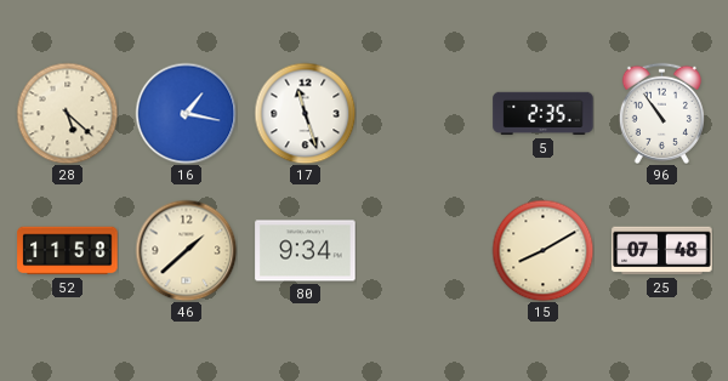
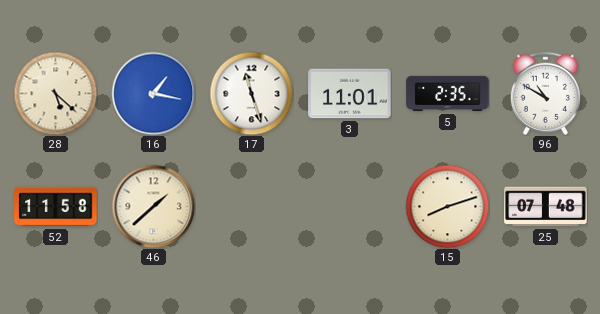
3: none -> 11:01 (350, 94)
96: 10:54 -> 10:50 (545, 93)
80: 9:34 -> none (306, 251)
15: 8:10 -> 8:12 (447, 206)
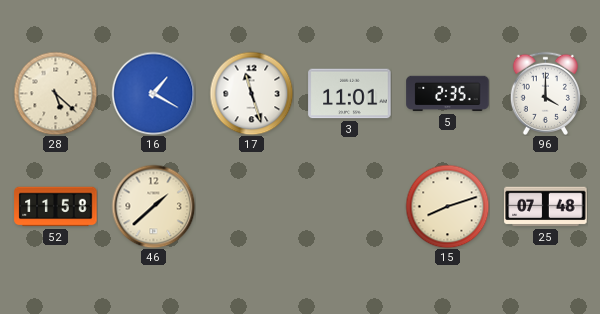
16: 1:17 -> 1:20 (153, 93)
96: 10:50 -> 4:00 (545, 93)
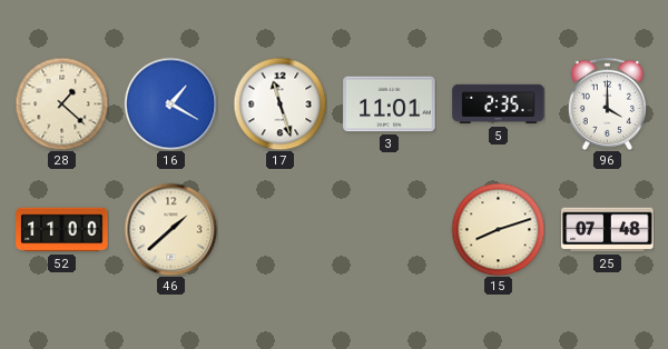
28: 5:22 -> 1:22 (61, 103)
52: 11:58 -> 11:00 (62, 230)
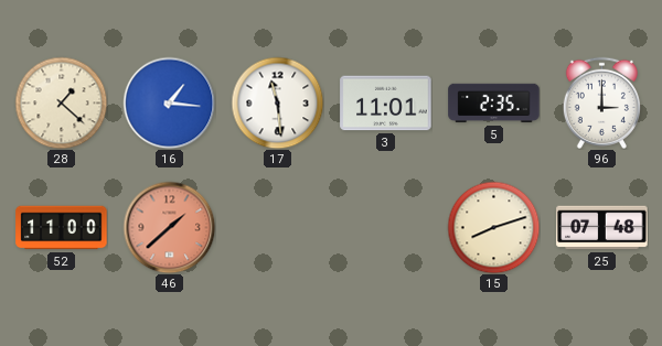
16: 1:20 -> 1:16 (169, 102)
17: 11:27 -> 11:29 (277, 102)
96: 4:00 -> 3:00 (601, 102)
46 dial: cream -> salmon (169, 227)
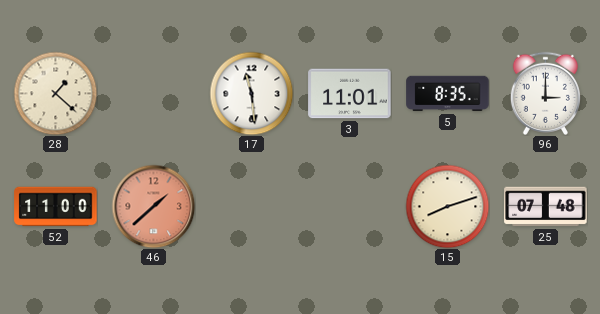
16: 1:16 -> none (169, 102)
5: 2:35 -> 8:35 (448, 94)
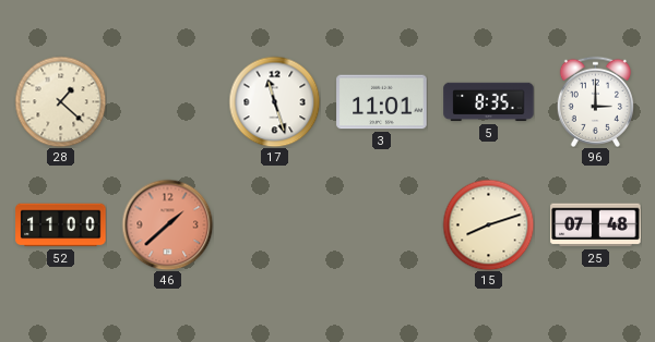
17: 11:29 -> 11:27 (274, 101)
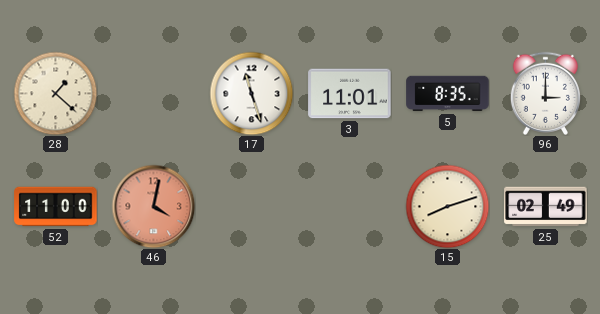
46: 1:38 -> 4:02 (153, 206)
25: 07:48 -> 02:49 (546, 207)
